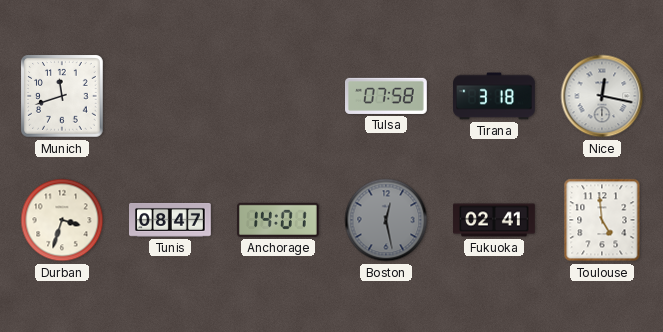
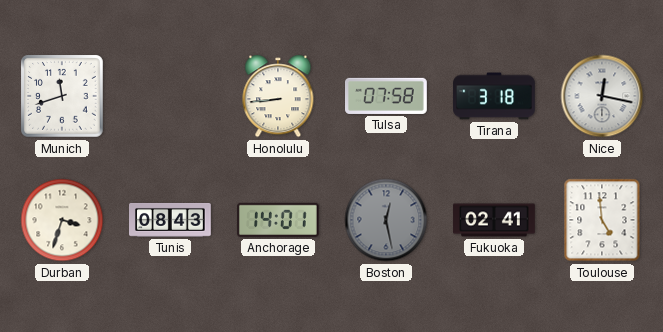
Honolulu: none -> 8:44 (278, 96)
Tunis: 08:47 -> 08:43 (171, 220)
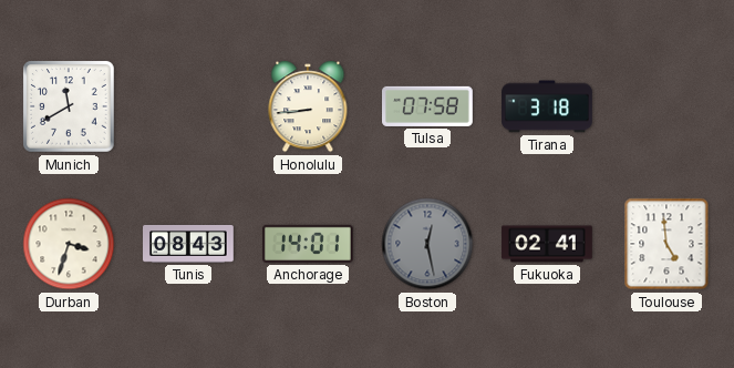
Munich: 11:42 -> 11:40 (69, 106)
Nice: 12:17 -> none (602, 96)
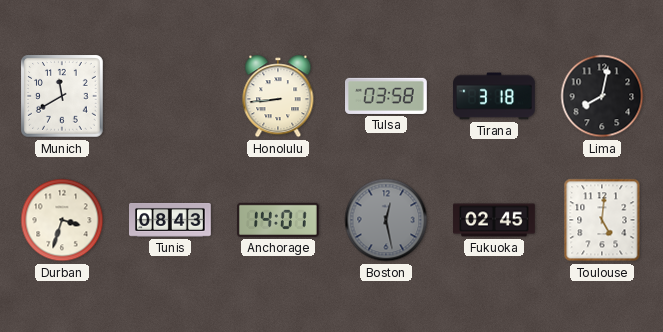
Tulsa: 07:58 -> 03:58 (387, 96)
Lima: none -> 8:02 (602, 96)
Fukuoka: 02:41 -> 02:45 (494, 220)
Toulouse: 4:59 -> 5:01 (602, 220)
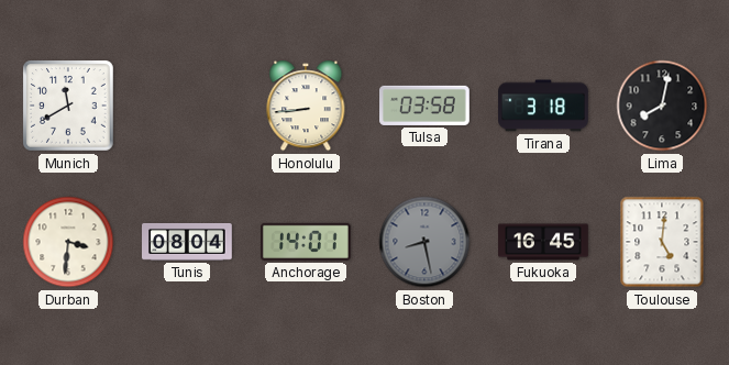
Durban: 3:33 -> 3:31 (68, 242)
Tunis: 08:43 -> 08:04 (188, 242)
Boston: 12:28 -> 8:28 (424, 242)
Fukuoka: 02:45 -> 16:45 (543, 242)
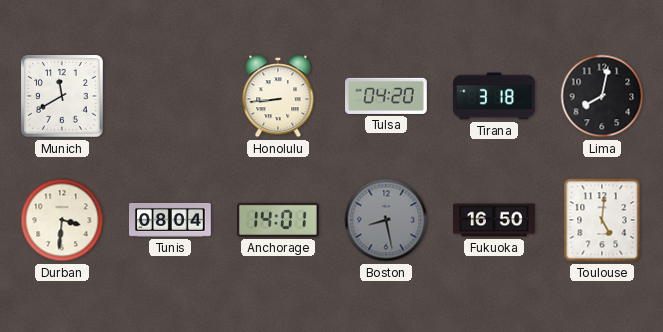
Tulsa: 03:58 -> 04:20 (387, 96)
Fukuoka: 16:45 -> 16:50 (494, 220)
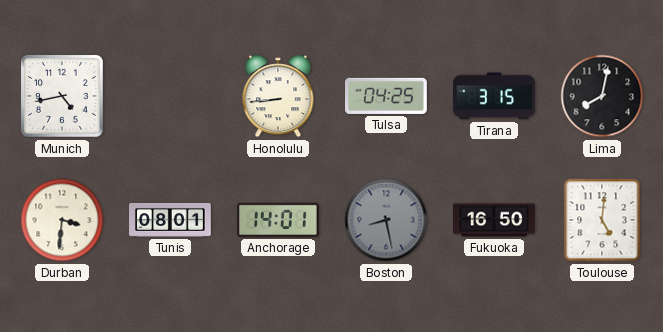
Munich: 11:40 -> 4:43 (62, 96)
Tulsa: 04:20 -> 04:25 (387, 96)
Tirana: 3:18 -> 3:15 (494, 96)
Tunis: 08:04 -> 08:01 (171, 220)
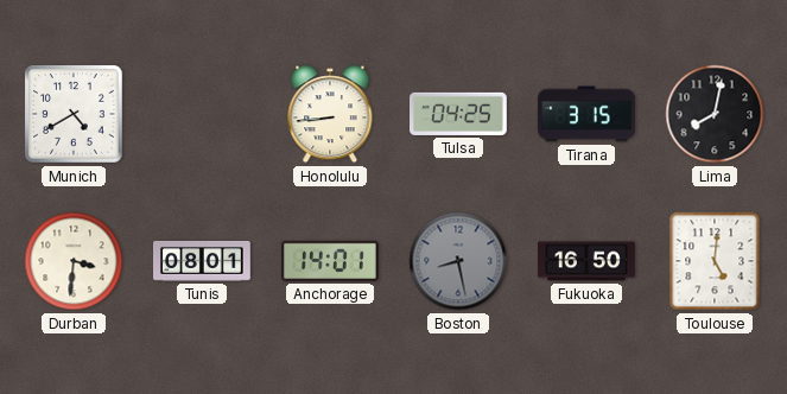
Munich: 4:43 -> 4:40 (74, 114)
